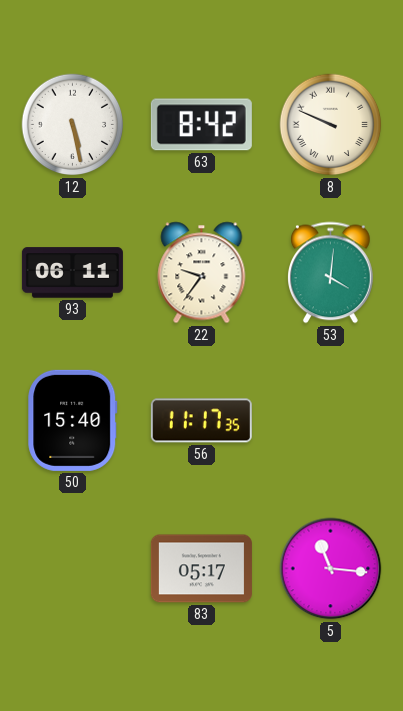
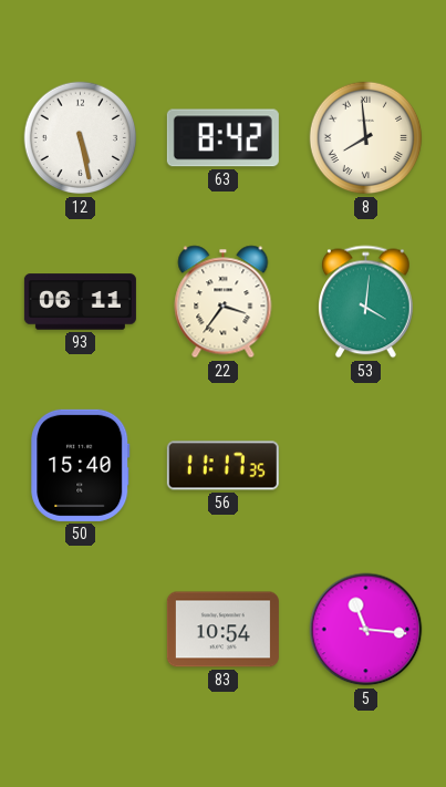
8: 9:49 -> 7:59 (366, 138)
22: 9:36 -> 3:36 (224, 302)
83: 05:17 -> 10:54 (222, 630)
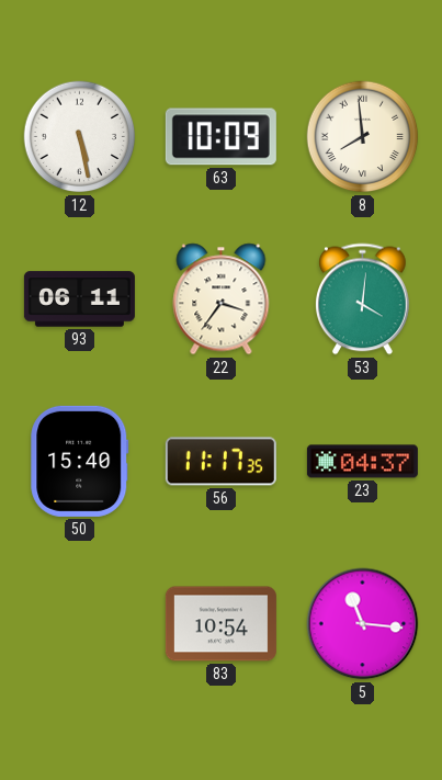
63: 8:42 -> 10:09 (220, 137)
23: none -> 04:37 (362, 462)
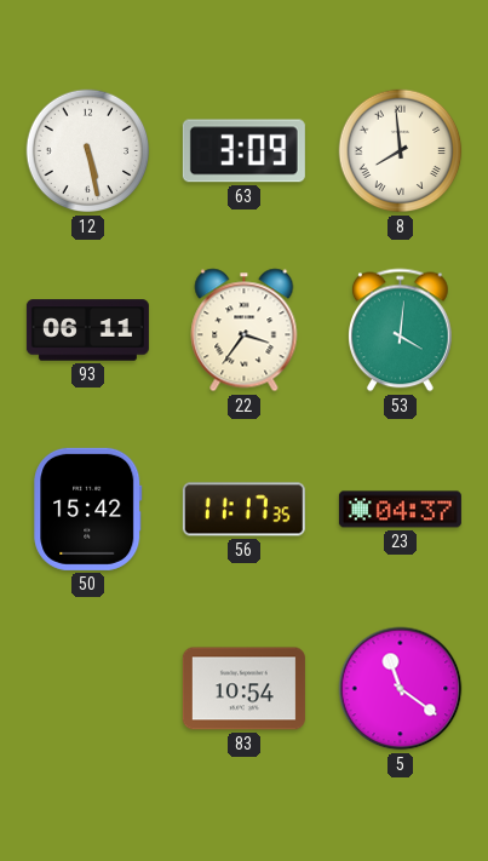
63: 10:09 -> 3:09 (243, 151)
50: 15:40 -> 15:42 (88, 509)
5: 11:16 -> 11:21 (401, 689)
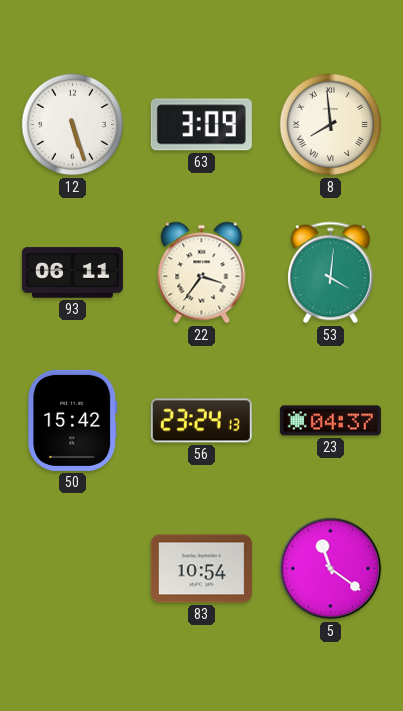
12: 5:28 -> 5:27 (73, 125)
56: 11:17 -> 23:24 (201, 421)
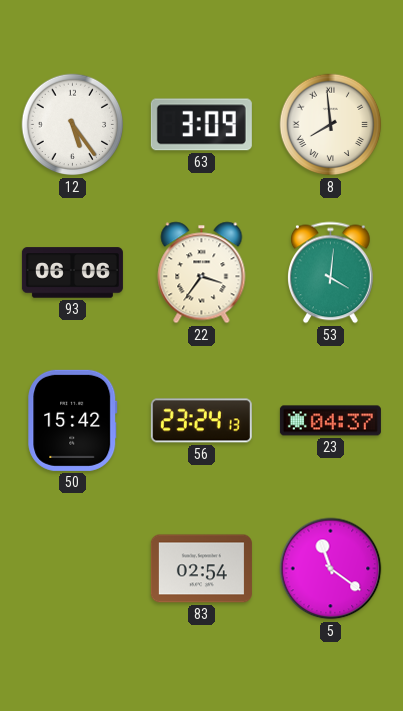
12: 5:27 -> 5:24 (73, 125)
93: 06:11 -> 06:06 (72, 273)
83: 10:54 -> 02:54 (201, 569)
